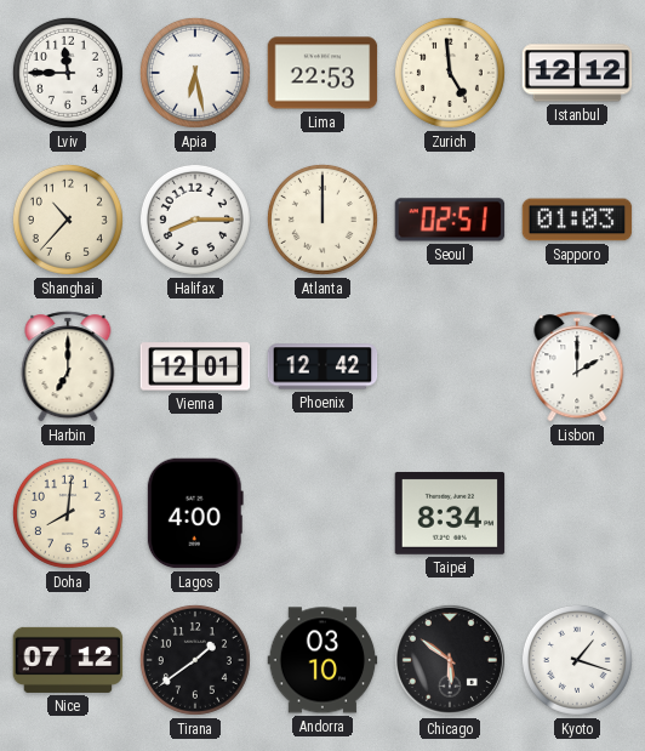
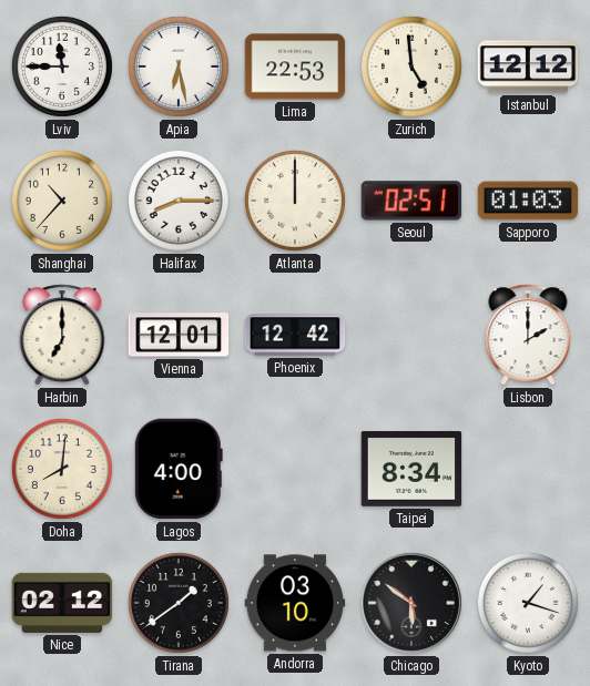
Nice: 07:12 -> 02:12 (62, 603)
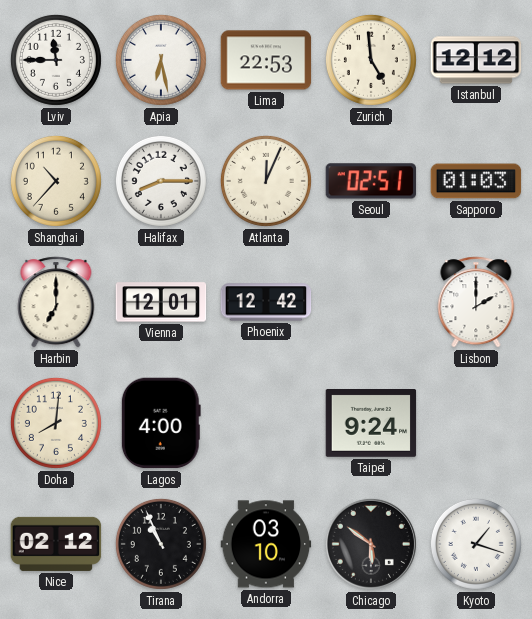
Atlanta: 12:00 -> 12:04 (266, 181)
Taipei: 8:34 -> 9:24 (371, 424)
Tirana: 1:39 -> 10:56 (161, 544)
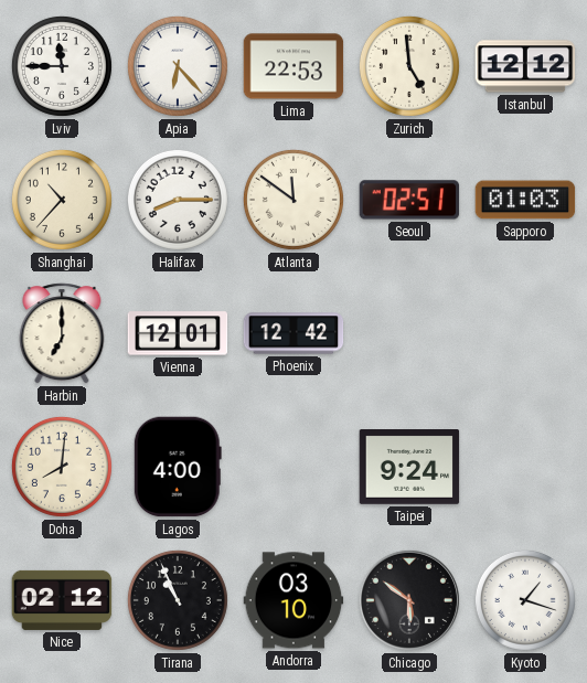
Apia: 6:28 -> 6:23 (178, 66)
Atlanta: 12:04 -> 11:51 (293, 200)
Lisbon: 2:00 -> none (476, 302)
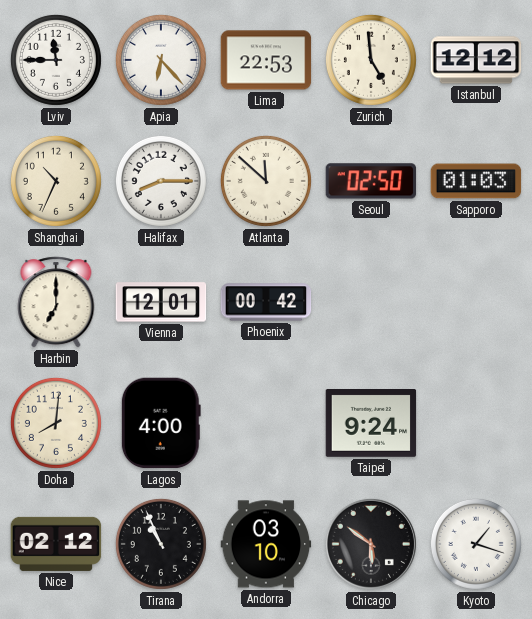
Shanghai: 10:37 -> 10:34 (56, 181)
Atlanta: 11:51 -> 11:52 (266, 181)
Seoul: 02:51 -> 02:50 (371, 181)
Phoenix: 12:42 -> 00:42 (266, 302)
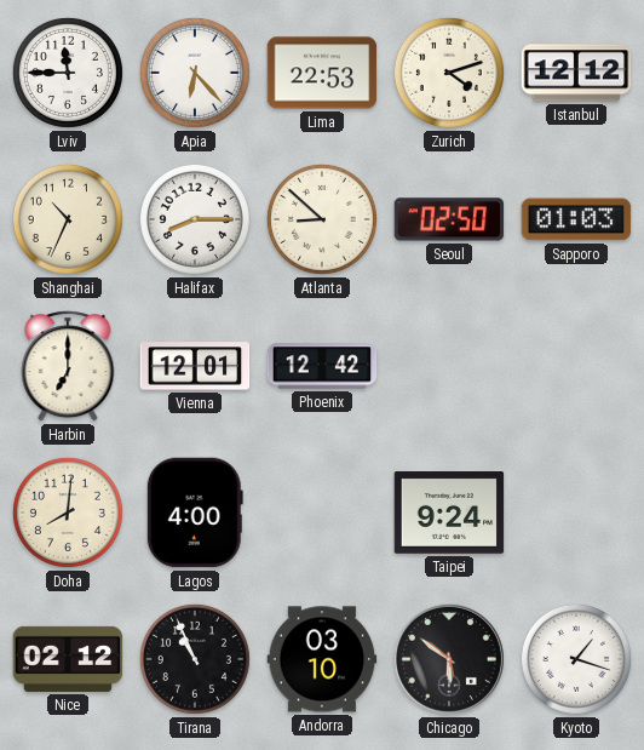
Zurich: 4:59 -> 4:12 (449, 73)
Atlanta: 11:52 -> 8:52 (322, 219)
Phoenix: 00:42 -> 12:42 (322, 366)
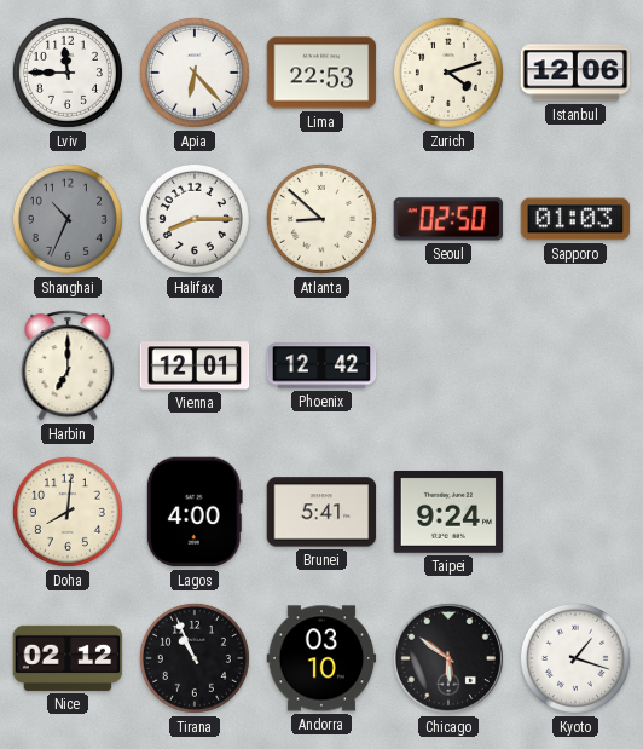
Istanbul: 12:12 -> 12:06 (575, 73)
Shanghai dial: cream -> grey (68, 219)
Brunei: none -> 5:41 (321, 512)
